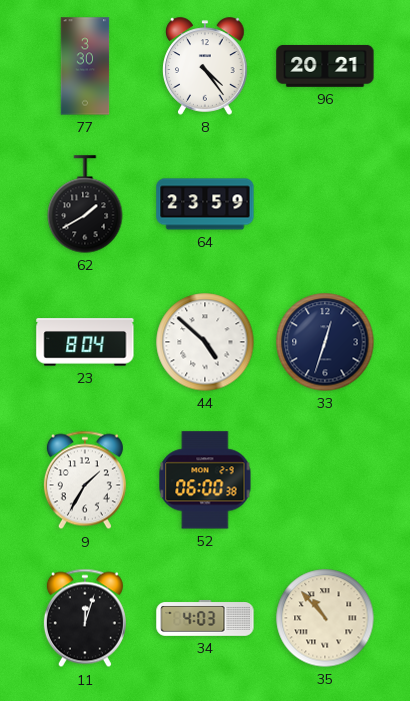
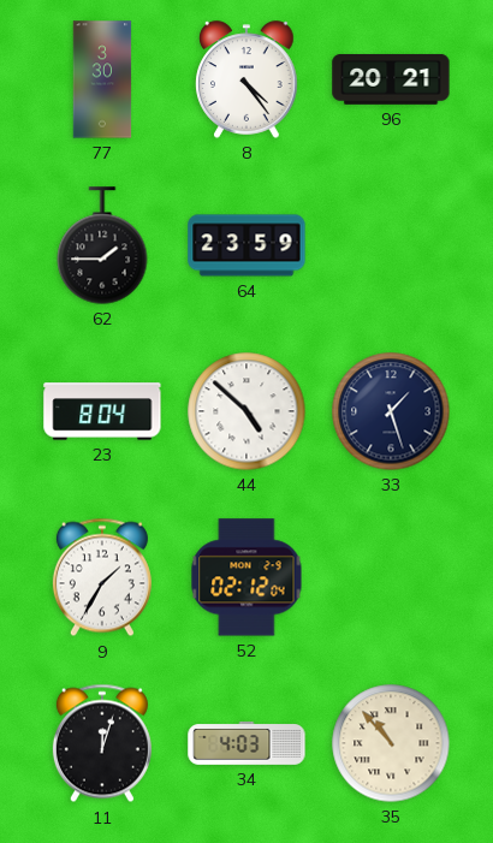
62: 1:40 -> 1:45 (102, 245)
33: 12:33 -> 1:27 (391, 411)
52: 06:00 -> 02:12 (246, 577)
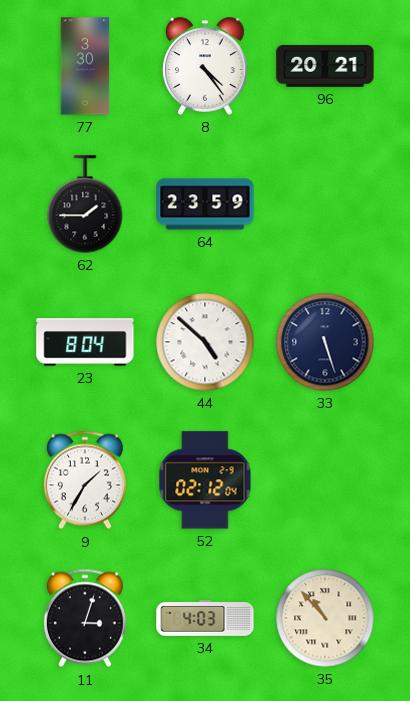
33: 1:27 -> 5:27 (325, 342)
11: 12:03 -> 3:03 (85, 618)
